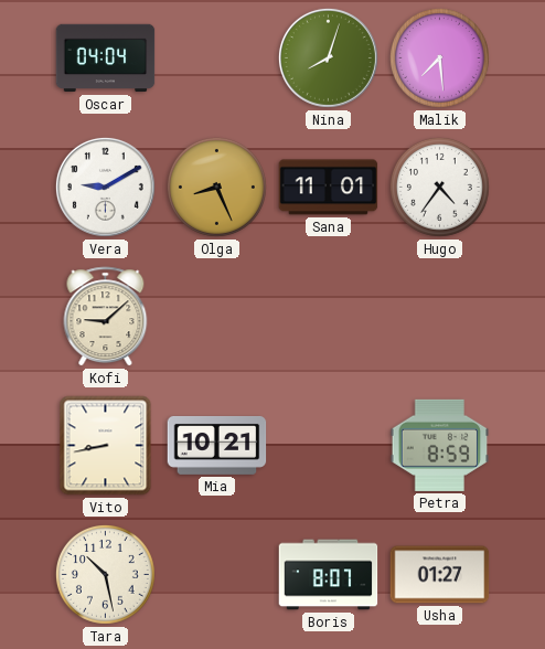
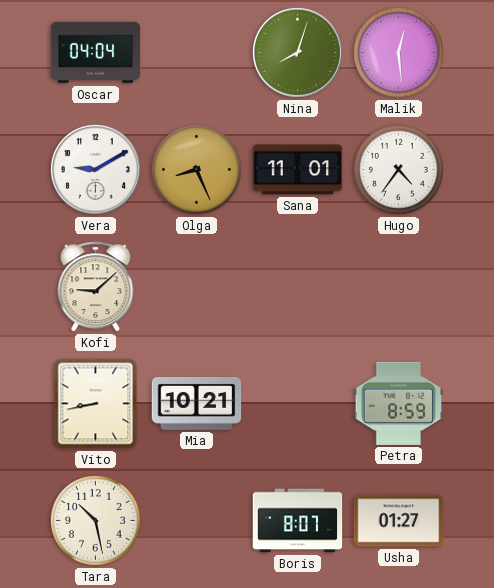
Malik: 7:29 -> 12:29 (398, 52)
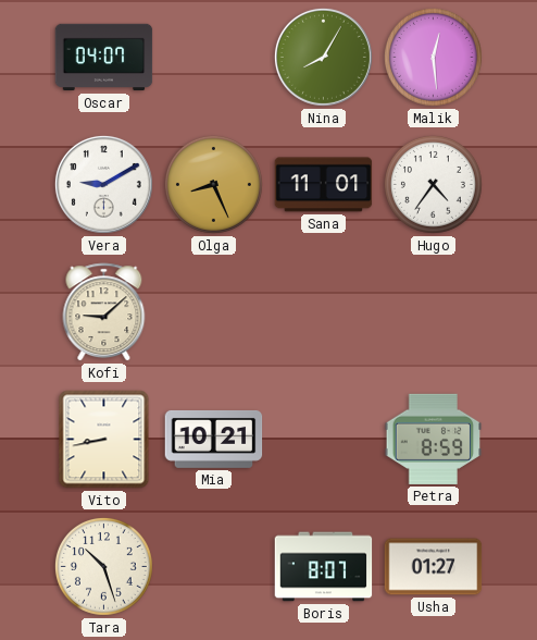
Oscar: 04:04 -> 04:07 (104, 58)
Nina: 8:03 -> 8:05 (323, 57)
Tara: 10:28 -> 10:27 (103, 566)
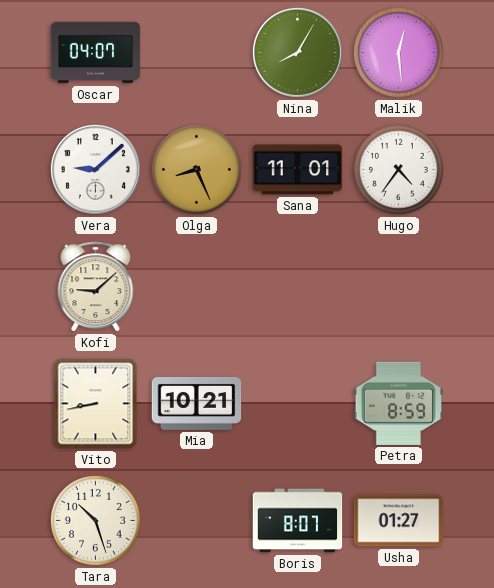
Vera: 9:10 -> 9:08 (95, 169)
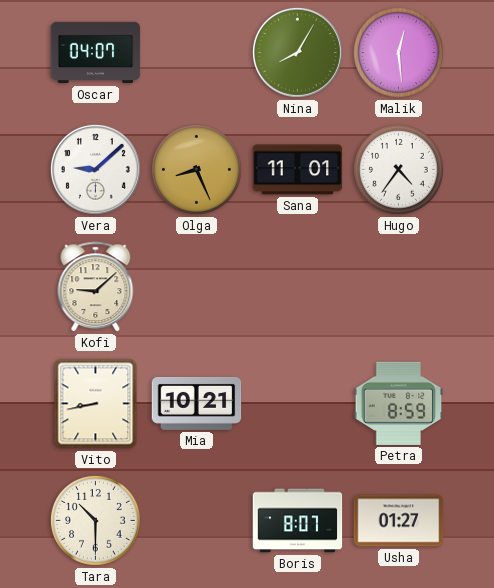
Tara: 10:27 -> 10:30 (95, 520)
